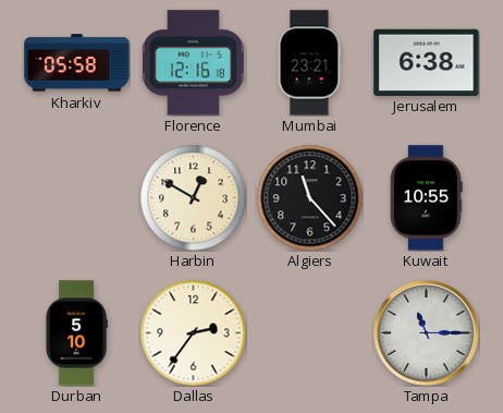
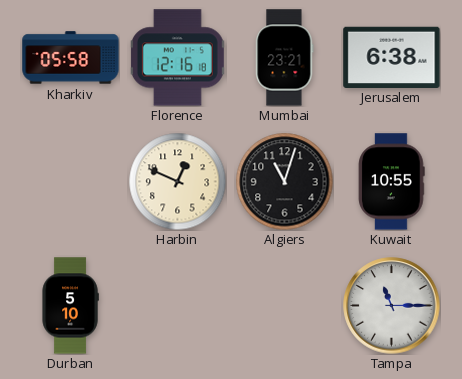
Harbin: 12:50 -> 12:49 (177, 181)
Algiers: 11:23 -> 11:03 (284, 181)
Dallas: 2:36 -> none (193, 332)
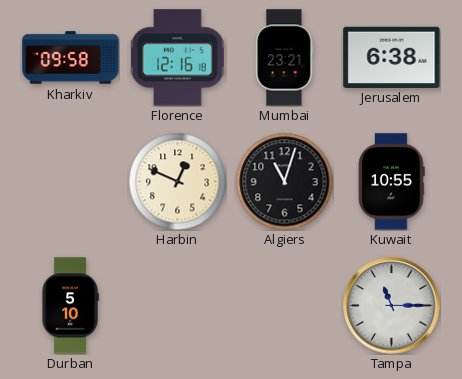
Kharkiv: 05:58 -> 09:58 (71, 58)
